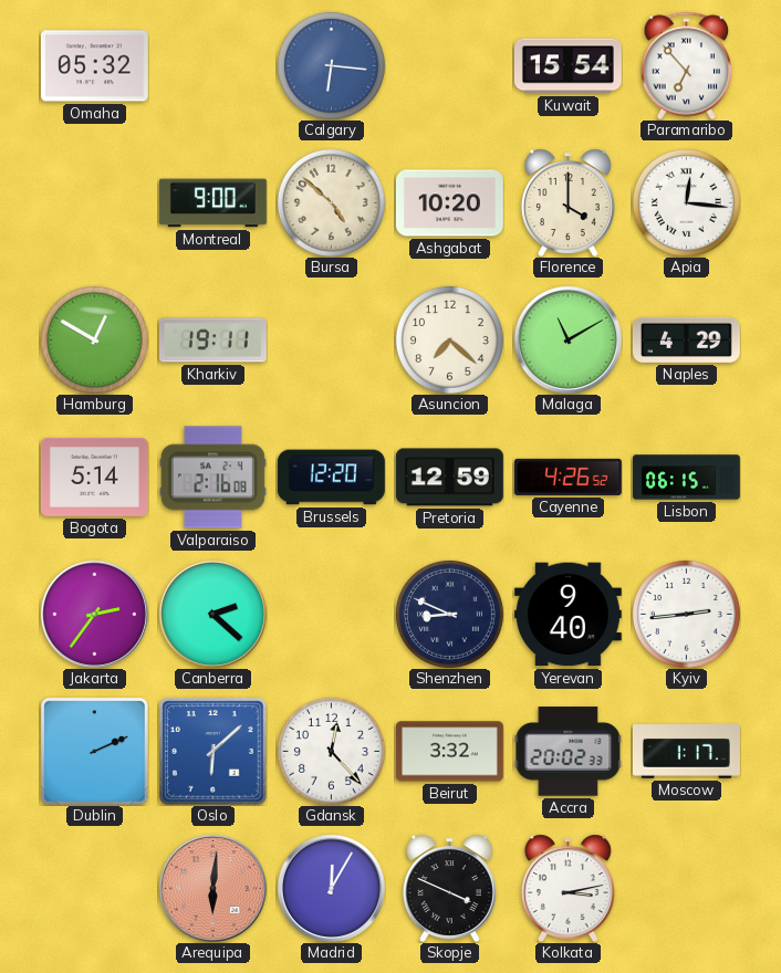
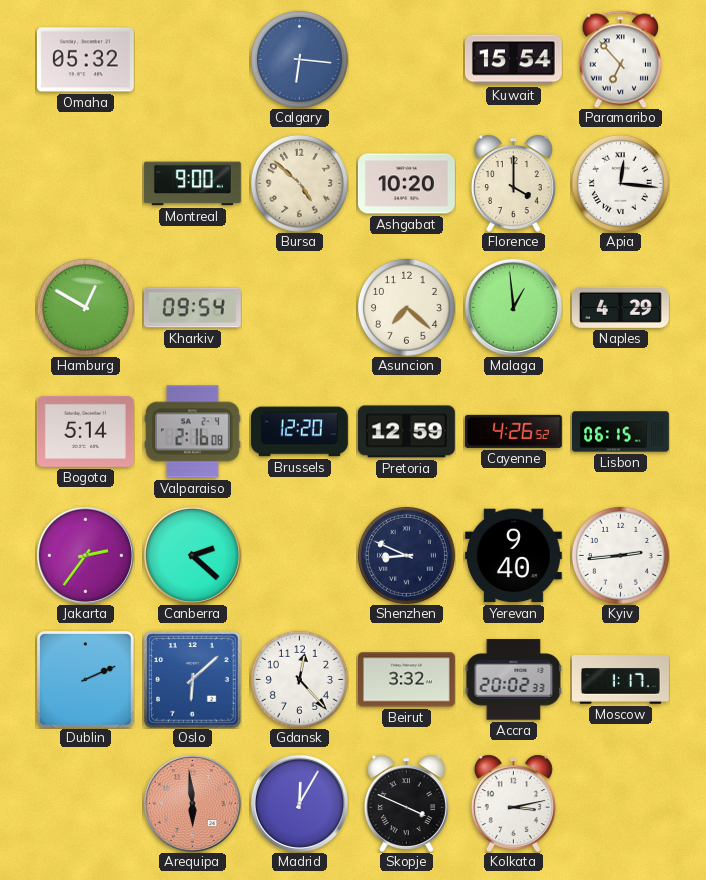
Kharkiv: 19:11 -> 09:54 (192, 308)
Malaga: 11:10 -> 12:59 (513, 307)
Arequipa: 6:01 -> 5:59 (192, 803)
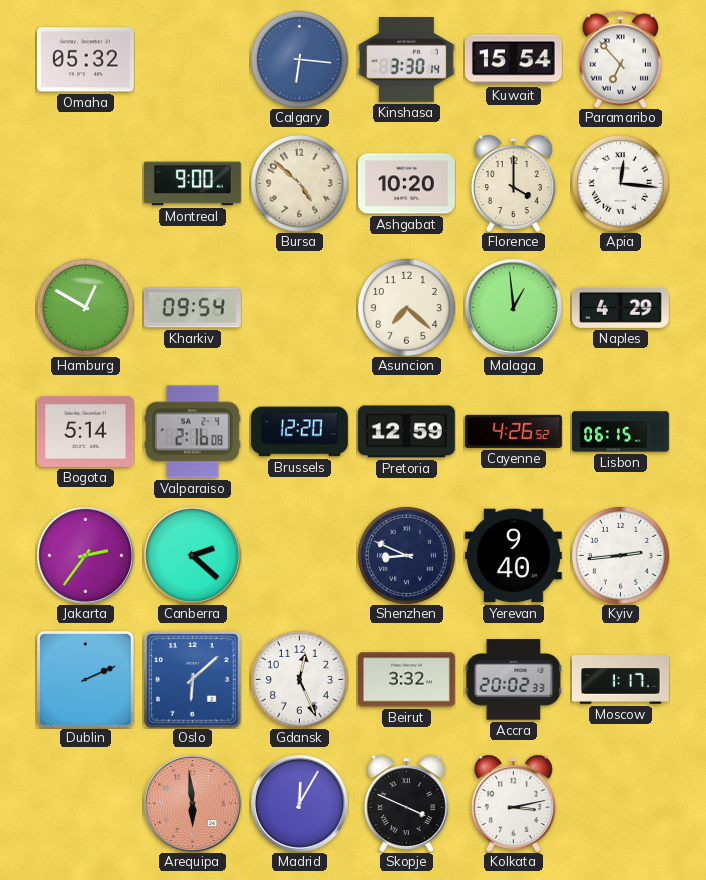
Kinshasa: none -> 3:30 (406, 60)
Gdansk: 12:23 -> 12:26 (299, 679)
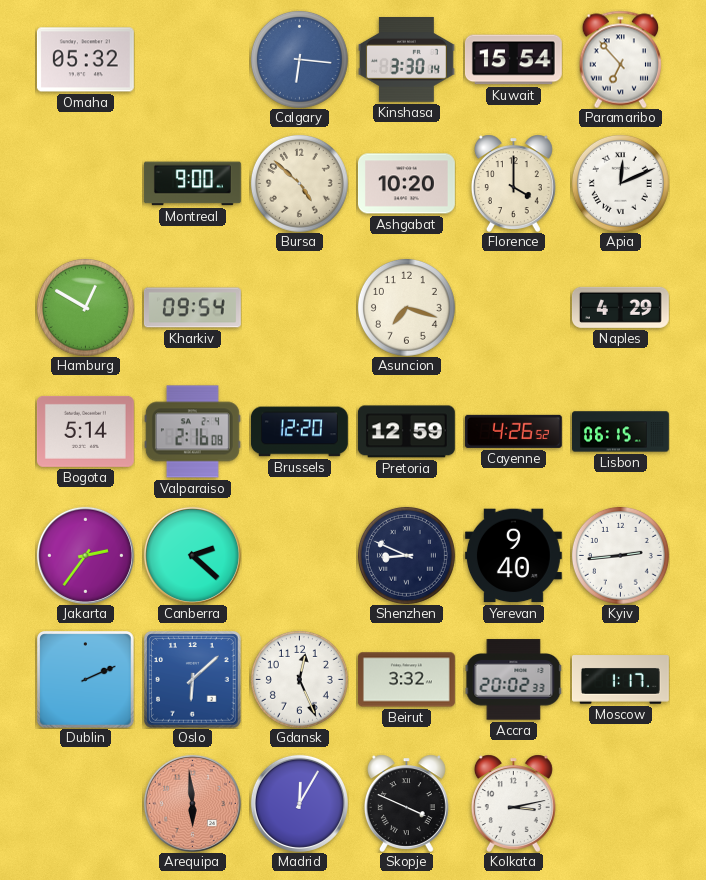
Apia: 12:16 -> 12:11 (620, 183)
Asuncion: 7:22 -> 7:18 (406, 307)
Malaga: 12:59 -> none (513, 307)
